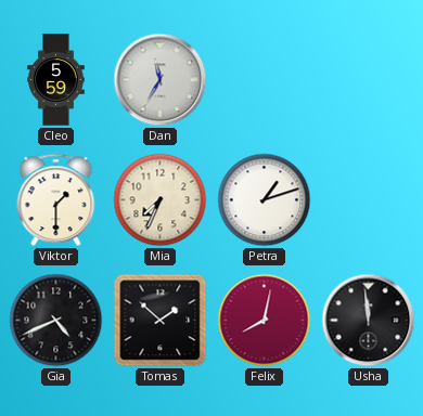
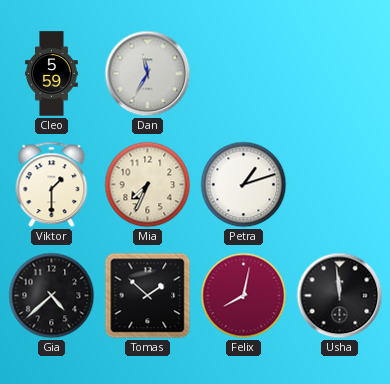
Gia: 4:41 -> 4:38 (52, 296)
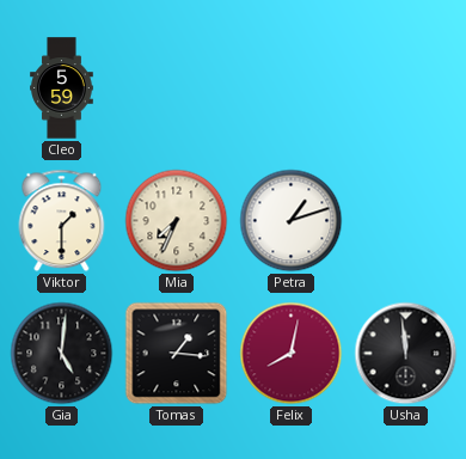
Dan: 11:35 -> none (148, 74)
Gia: 4:38 -> 5:01 (62, 354)
Tomas: 1:52 -> 1:16 (177, 354)
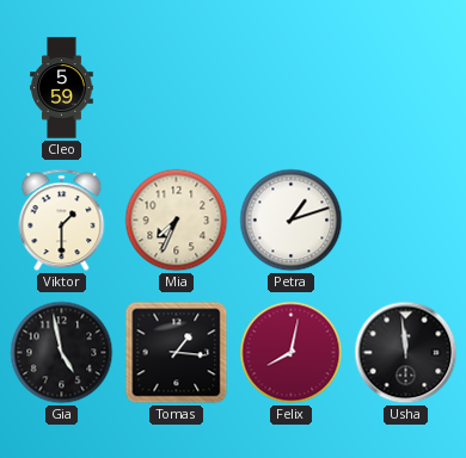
Gia: 5:01 -> 4:58 (62, 353)
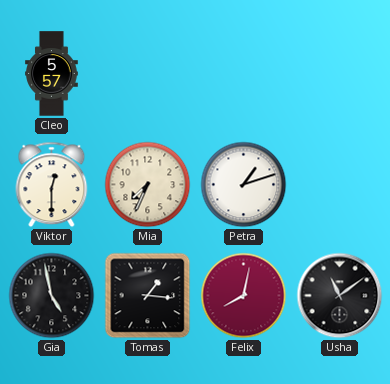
Cleo: 5:59 -> 5:57 (52, 74)
Viktor: 1:30 -> 12:30 (52, 185)
Usha: 11:59 -> 11:09 (340, 296)
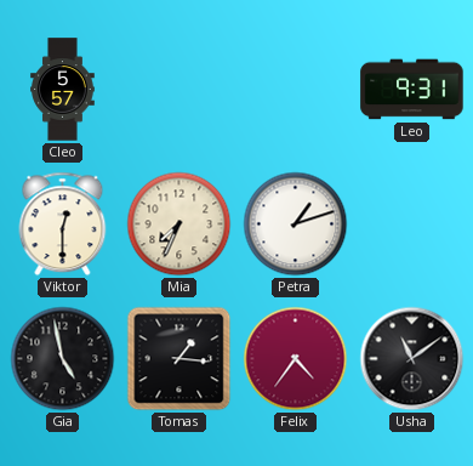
Leo: none -> 9:31 (412, 90)
Felix: 8:02 -> 4:36 (296, 359)
